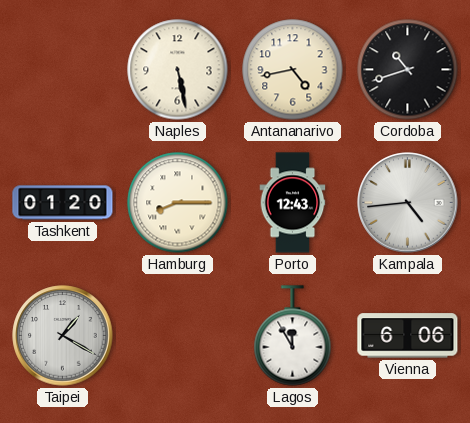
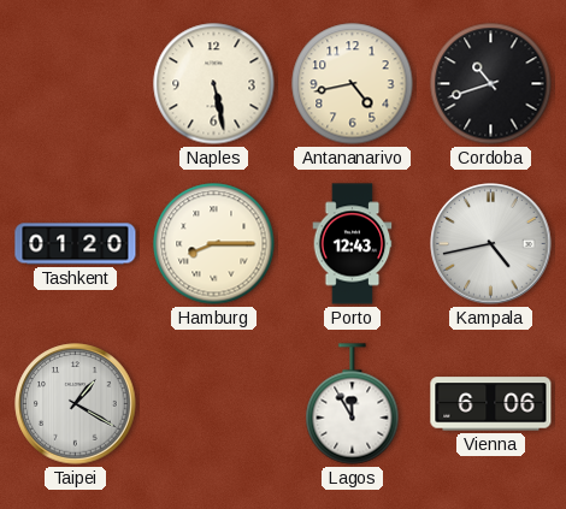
Kampala: 4:44 -> 4:43 (491, 244)
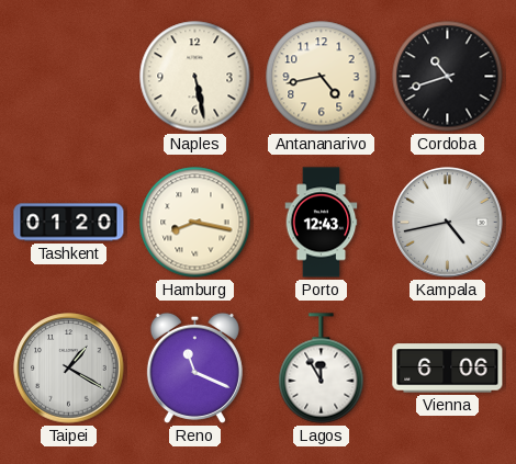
Hamburg: 8:15 -> 8:17 (195, 223)
Reno: none -> 11:19 (194, 367)
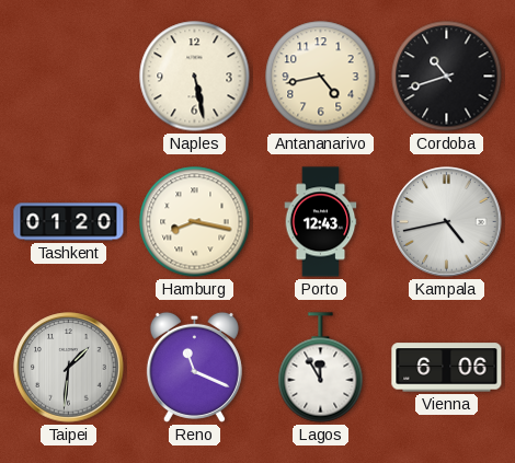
Taipei: 1:20 -> 1:31 (69, 368)
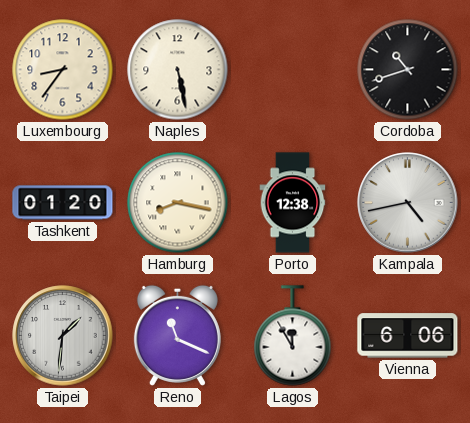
Luxembourg: none -> 8:36 (63, 70)
Antananarivo: 4:43 -> none (321, 77)
Porto: 12:43 -> 12:38 (293, 203)
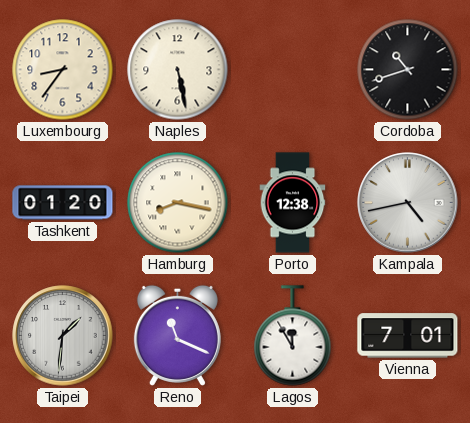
Vienna: 6:06 -> 7:01 (408, 336)
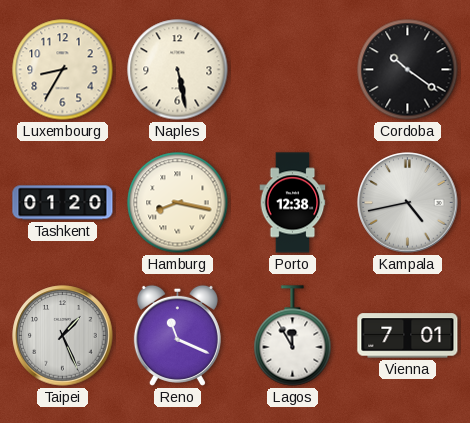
Luxembourg: 8:36 -> 8:35 (63, 70)
Cordoba: 10:42 -> 10:21 (408, 70)
Taipei: 1:31 -> 1:26 (63, 336)
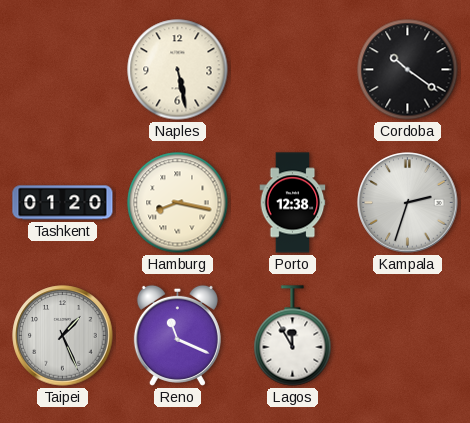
Luxembourg: 8:35 -> none (63, 70)
Kampala: 4:43 -> 2:33 (408, 203)
Vienna: 7:01 -> none (408, 336)
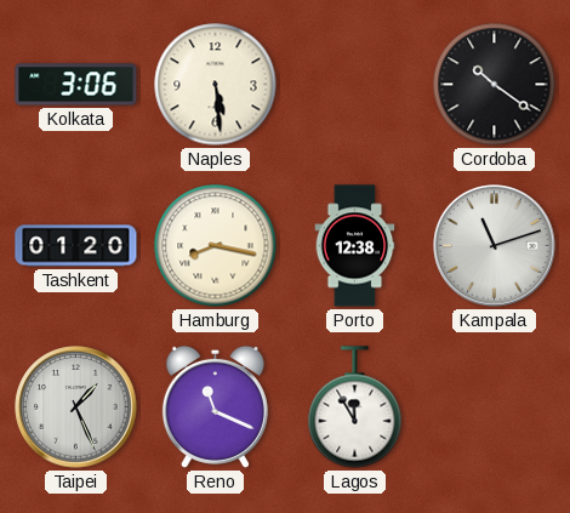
Kolkata: none -> 3:06 (76, 85)
Naples: 5:28 -> 5:29 (216, 85)
Kampala: 2:33 -> 11:12 (495, 246)
